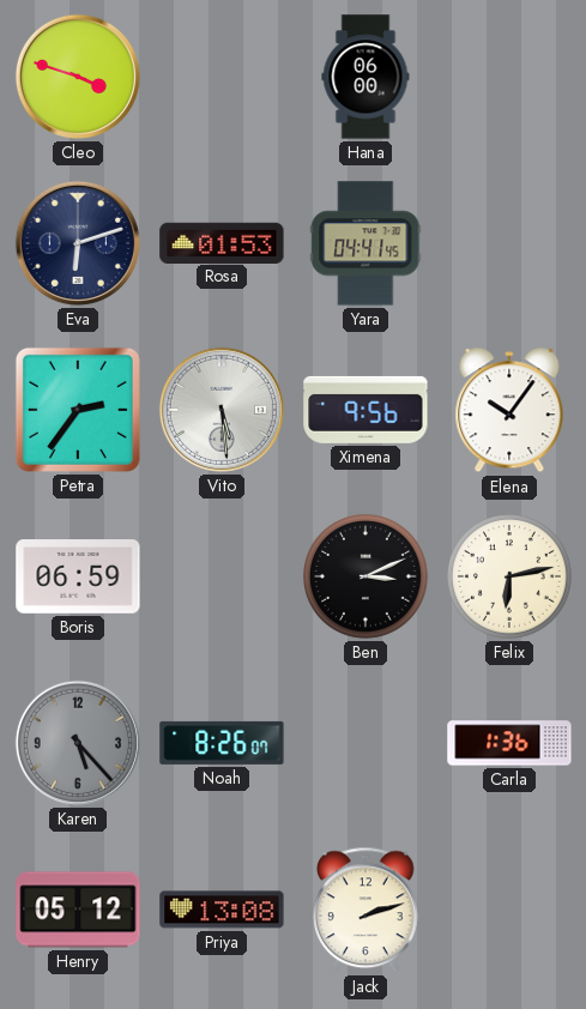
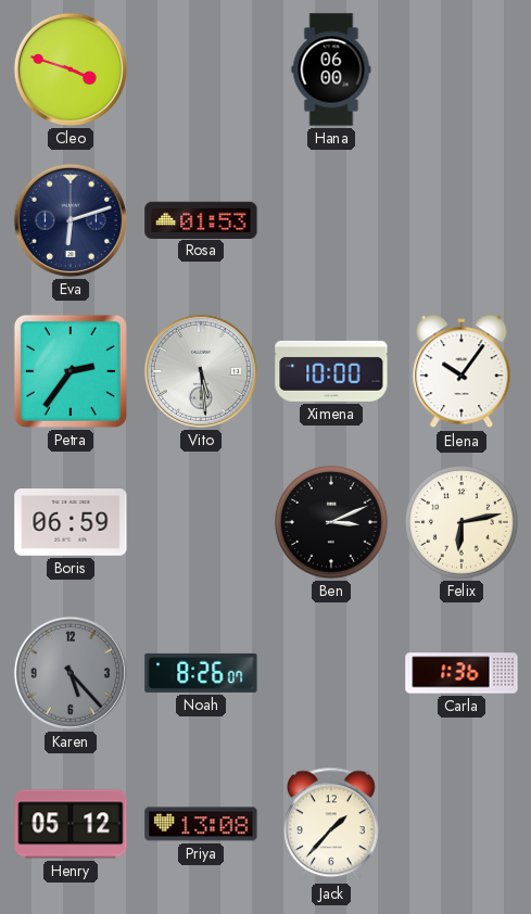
Yara: 04:41 -> none (366, 243)
Ximena: 9:56 -> 10:00 (331, 371)
Jack: 2:12 -> 1:37 (332, 824)
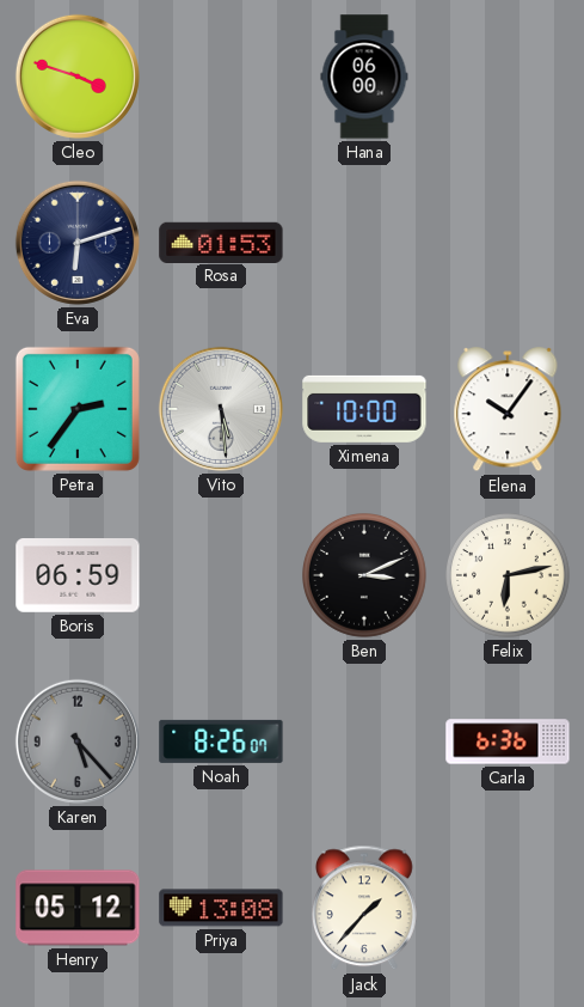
Carla: 1:36 -> 6:36 (508, 741)
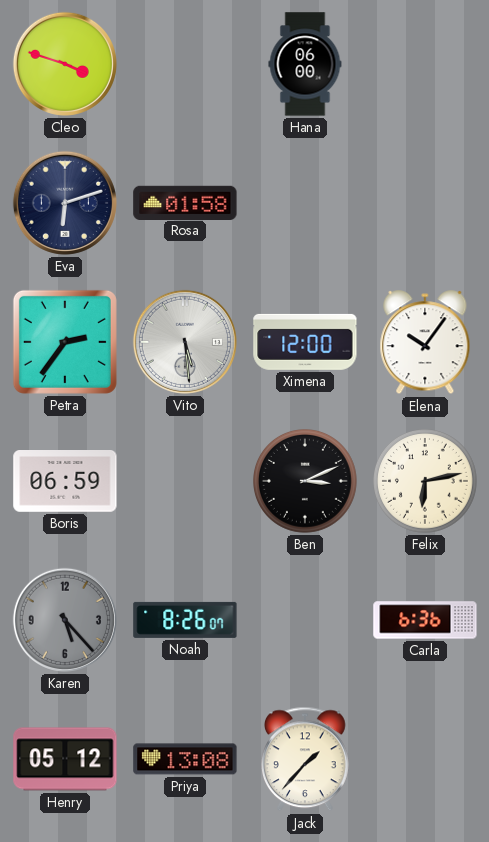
Rosa: 01:53 -> 01:58 (185, 202)
Ximena: 10:00 -> 12:00 (305, 342)
